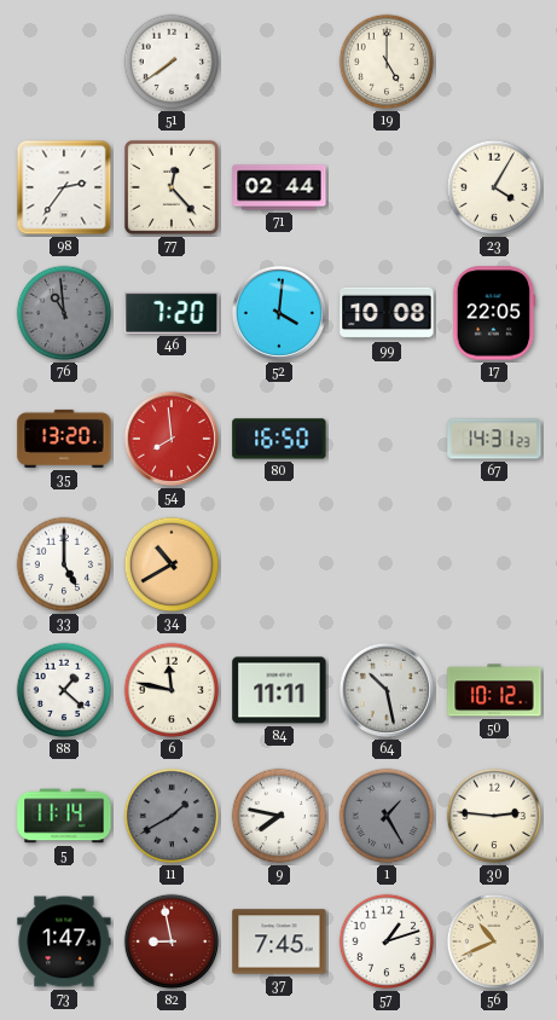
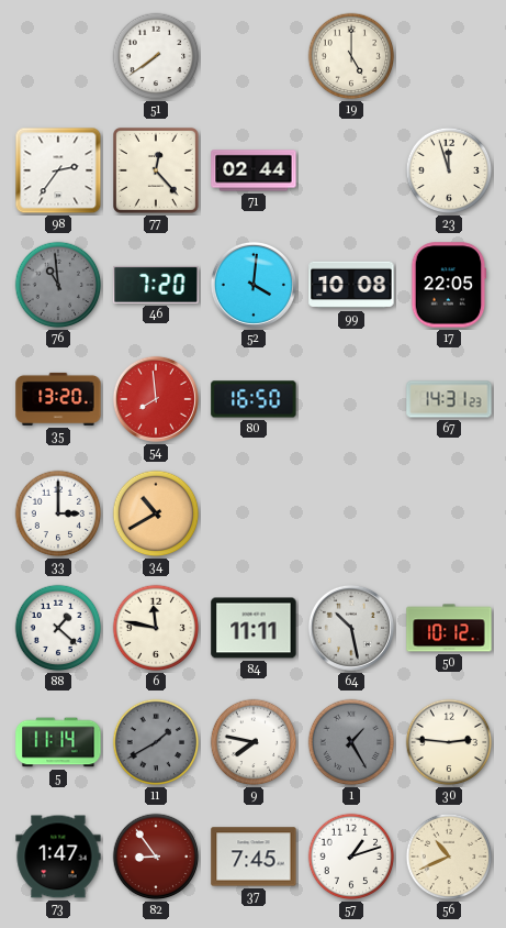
23: 4:05 -> 11:57 (449, 170)
33: 5:00 -> 3:00 (58, 513)
82: 8:58 -> 8:54 (156, 857)
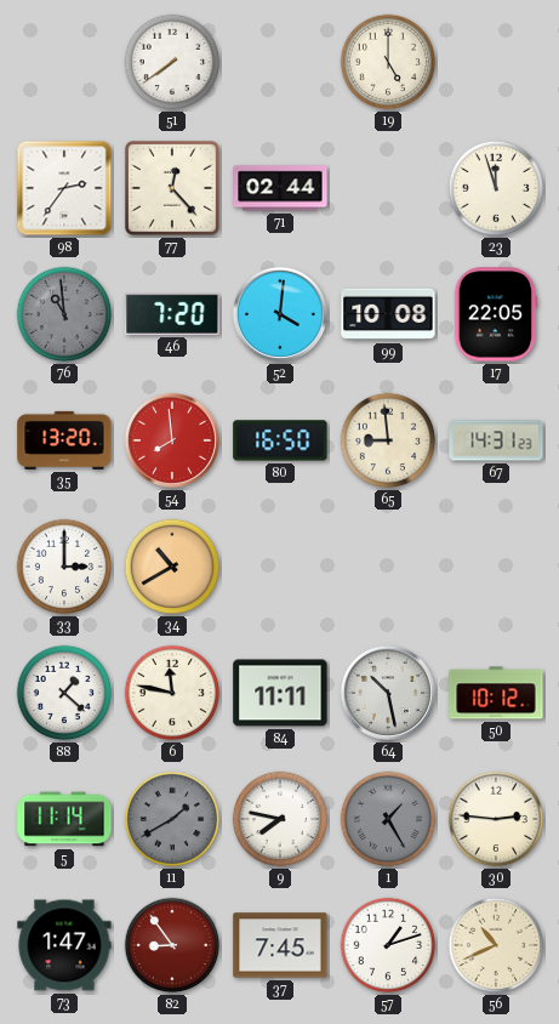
65: none -> 8:59 (388, 440)
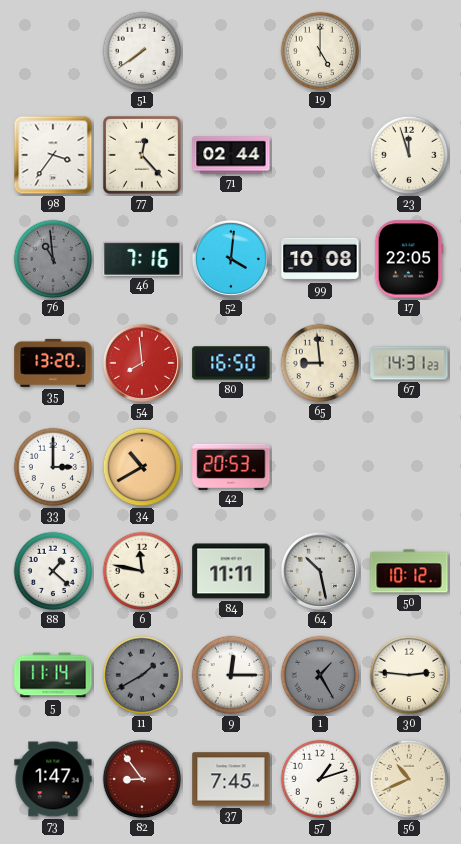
98: 2:36 -> 3:36 (53, 155)
46: 7:20 -> 7:16 (142, 259)
42: none -> 20:53 (231, 466)
9: 7:47 -> 12:15 (231, 675)
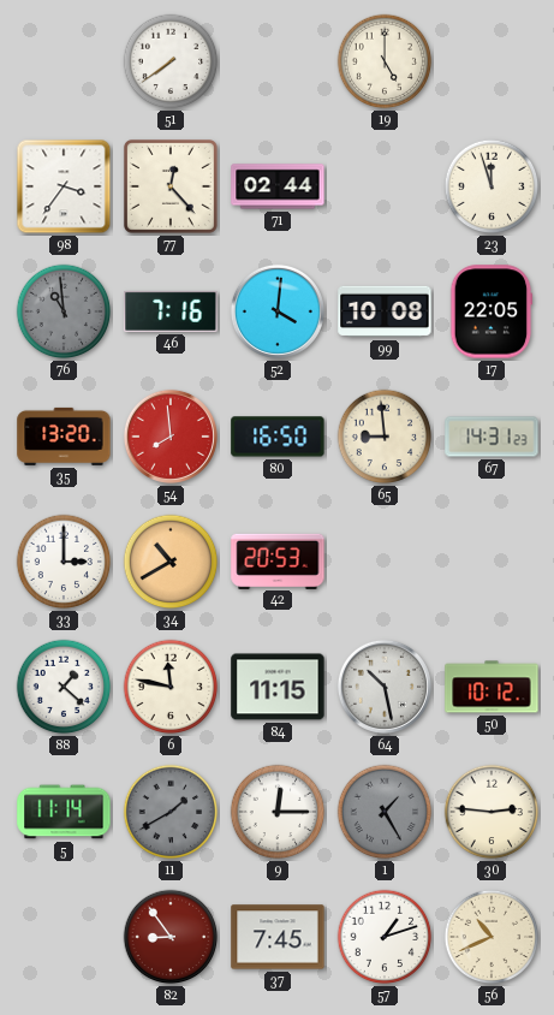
84: 11:11 -> 11:15 (278, 687)
73: 1:47 -> none (53, 779)
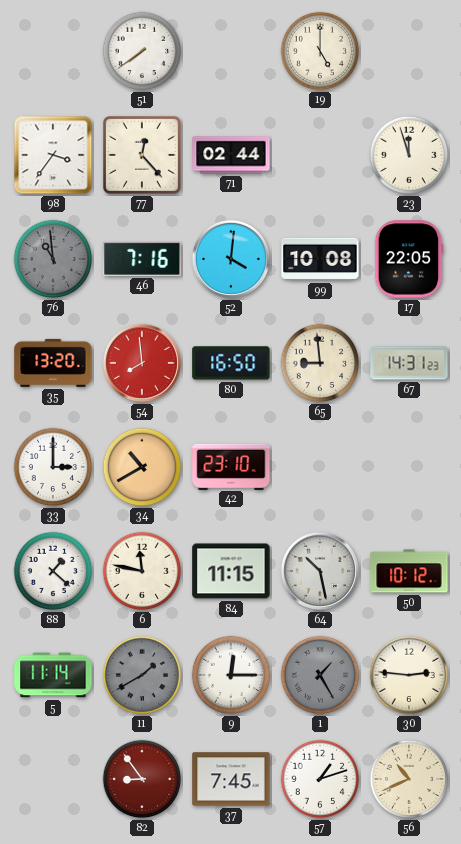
42: 20:53 -> 23:10 (231, 466)
